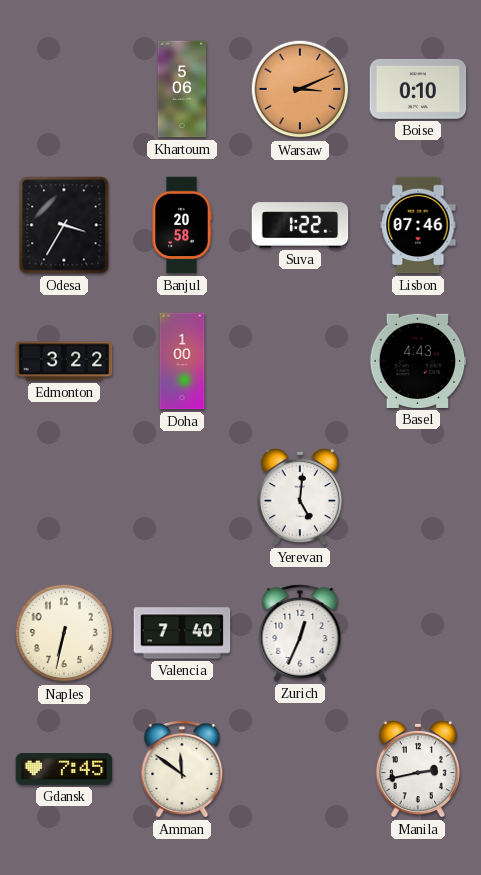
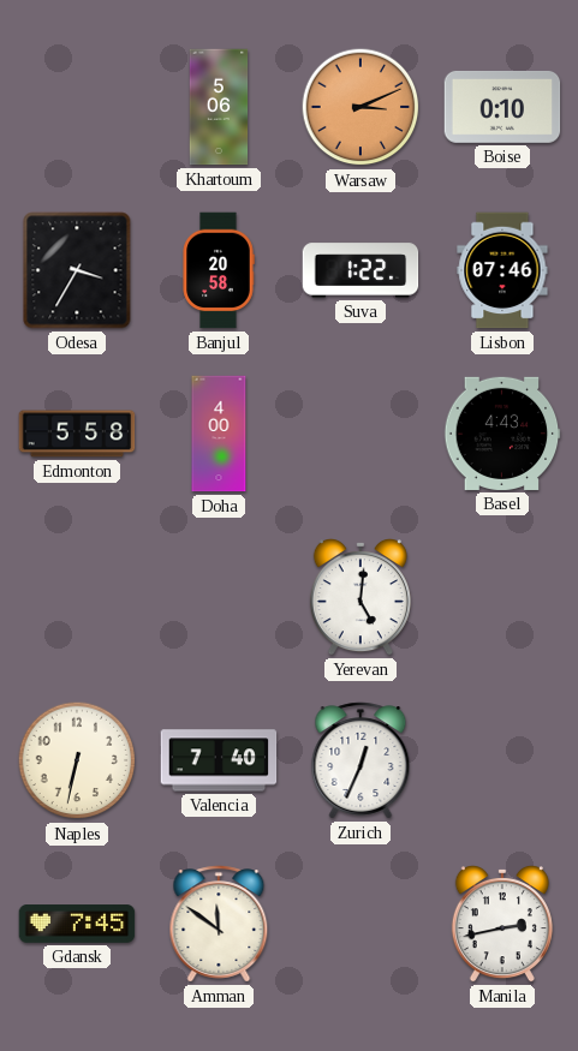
Edmonton: 3:22 -> 5:58 (77, 434)
Doha: 1:00 -> 4:00 (219, 434)
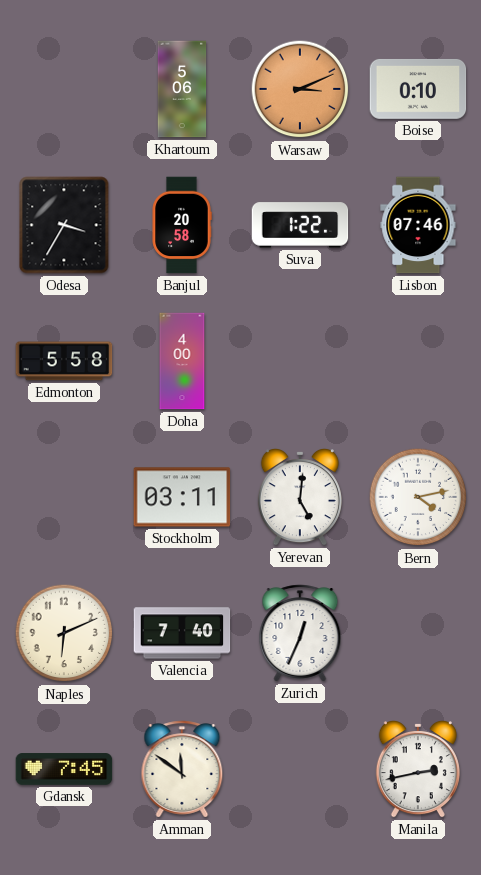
Basel: 4:43 -> none (502, 434)
Stockholm: none -> 03:11 (182, 497)
Bern: none -> 4:13 (418, 497)
Naples: 6:32 -> 6:11 (64, 633)
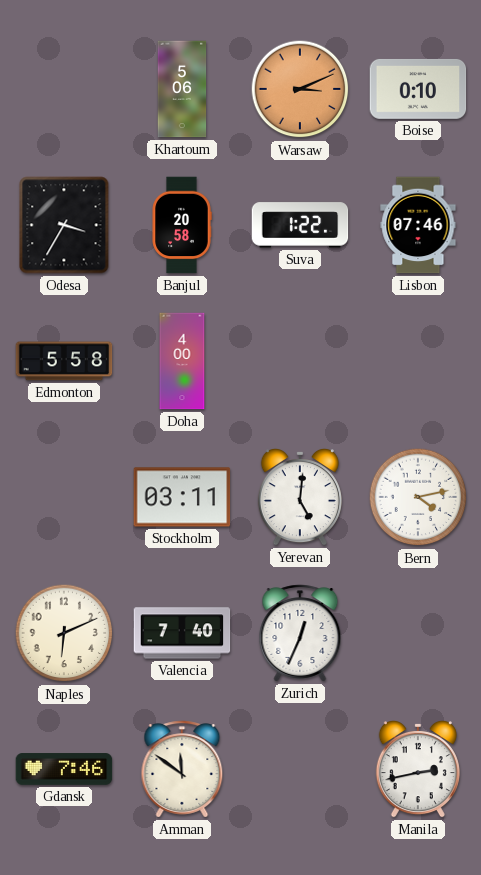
Gdansk: 7:45 -> 7:46 (64, 769)
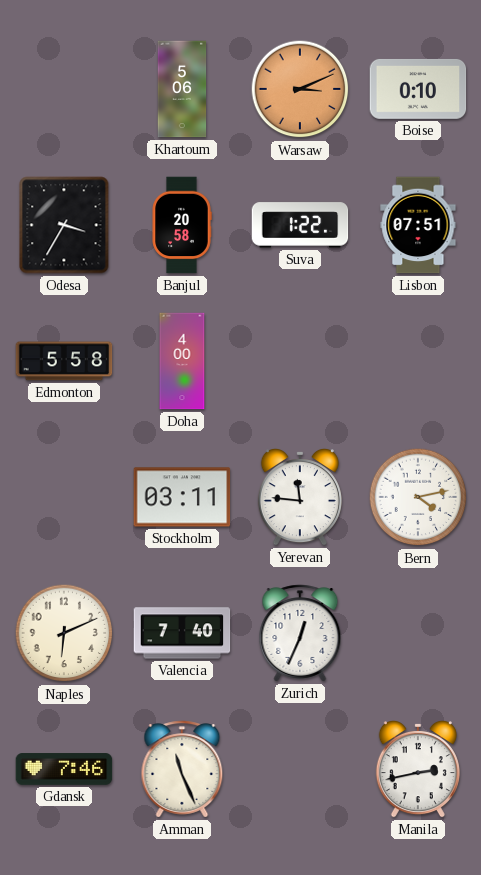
Lisbon: 07:46 -> 07:51 (418, 225)
Yerevan: 5:01 -> 11:46 (300, 498)
Amman: 11:51 -> 11:26 (182, 769)
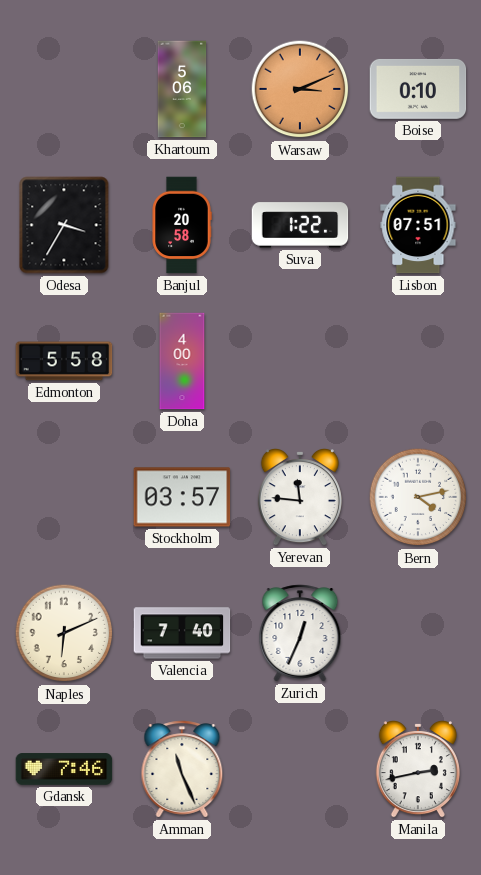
Stockholm: 03:11 -> 03:57 (182, 497)
